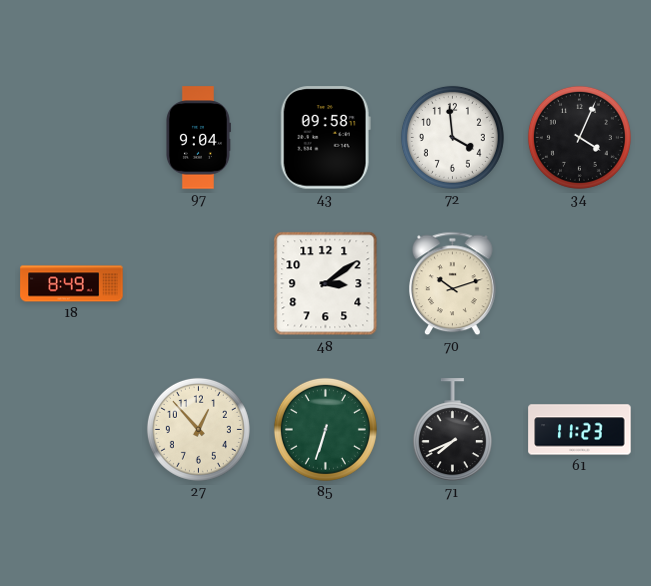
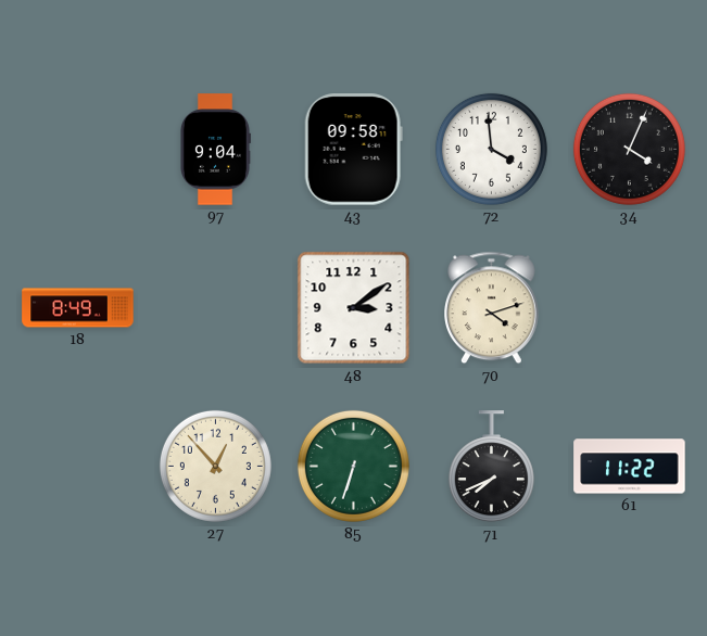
70: 10:12 -> 4:12 (492, 308)
61: 11:23 -> 11:22 (630, 467)
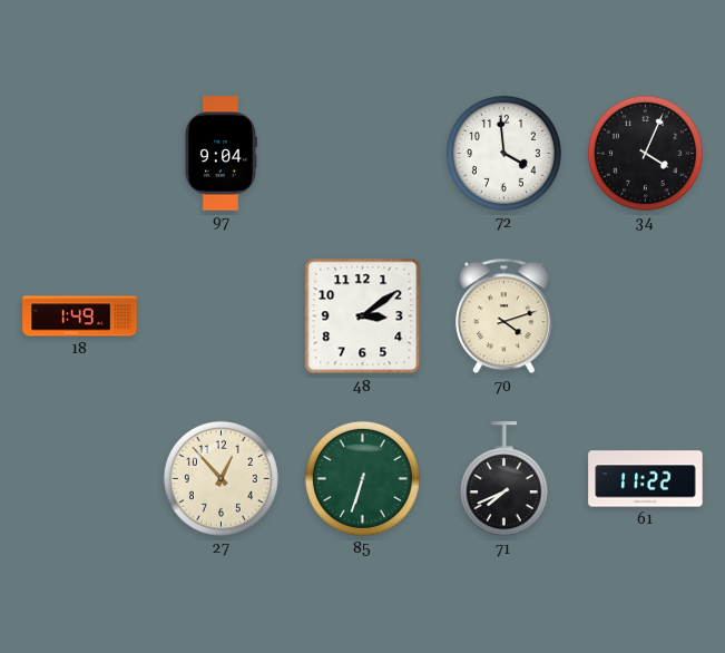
43: 09:58 -> none (353, 150)
18: 8:49 -> 1:49 (80, 316)
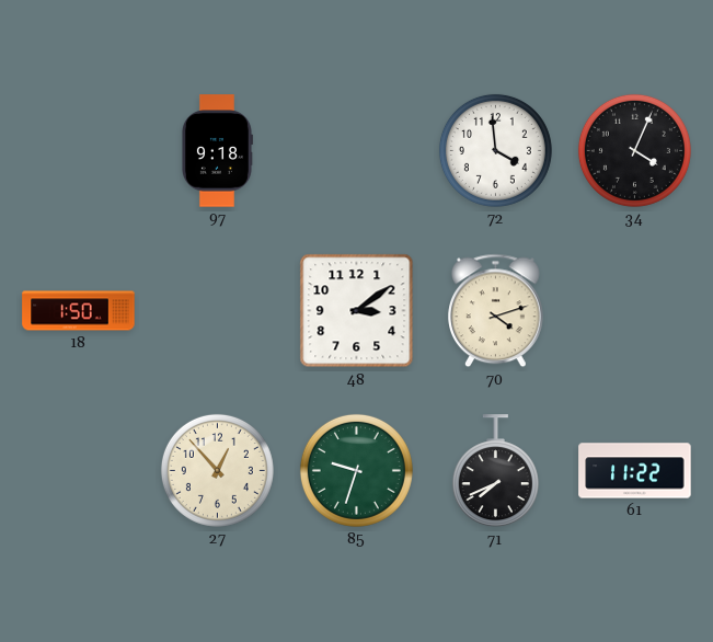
97: 9:04 -> 9:18 (217, 151)
18: 1:49 -> 1:50 (79, 311)
85: 6:33 -> 9:33 (356, 470)
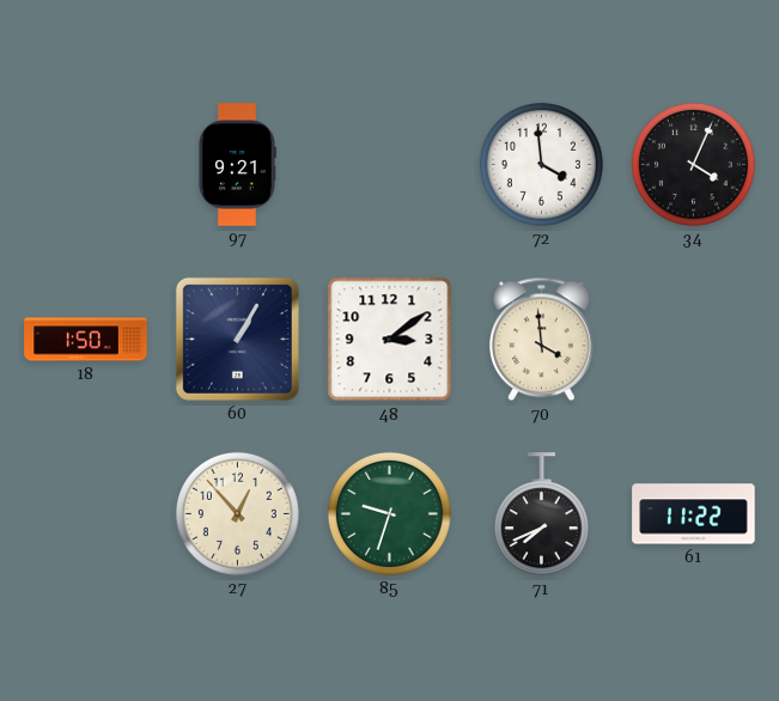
97: 9:18 -> 9:21 (237, 165)
60: none -> 1:05 (237, 339)
70: 4:12 -> 3:59 (542, 340)
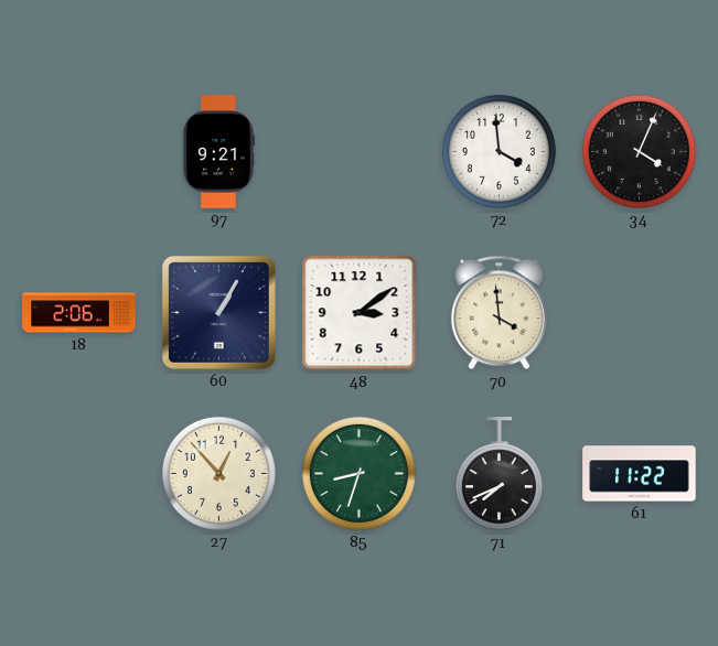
18: 1:50 -> 2:06 (79, 313)
85: 9:33 -> 8:33 (358, 473)
